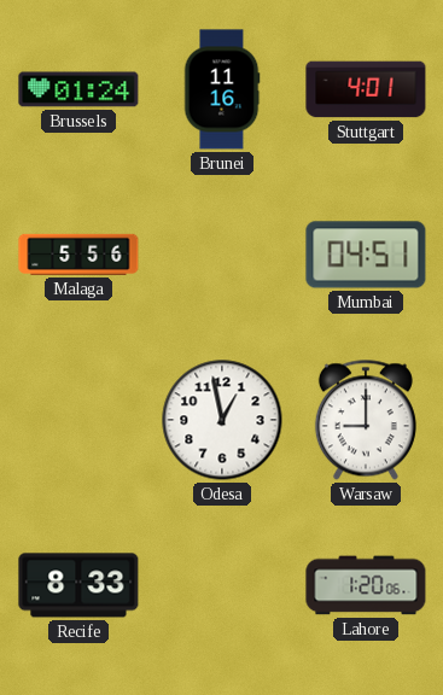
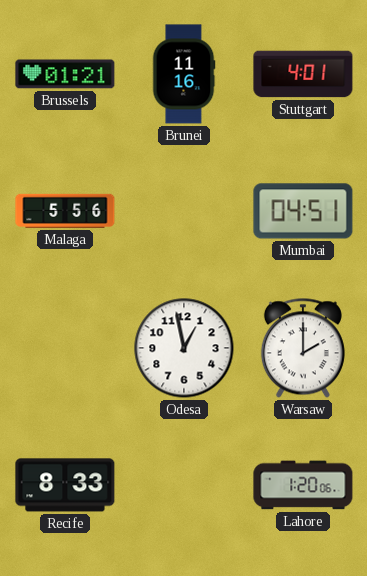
Brussels: 01:24 -> 01:21 (65, 74)
Warsaw: 9:00 -> 2:00 (303, 348)
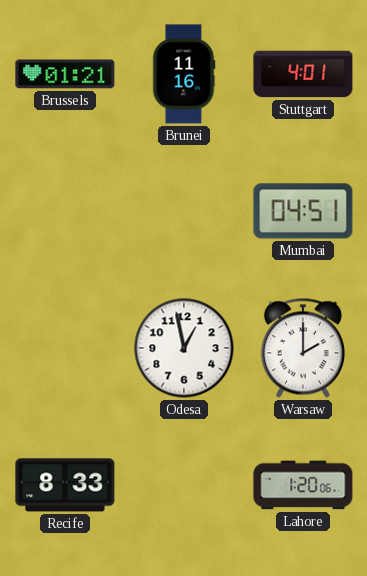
Malaga: 5:56 -> none (65, 211)
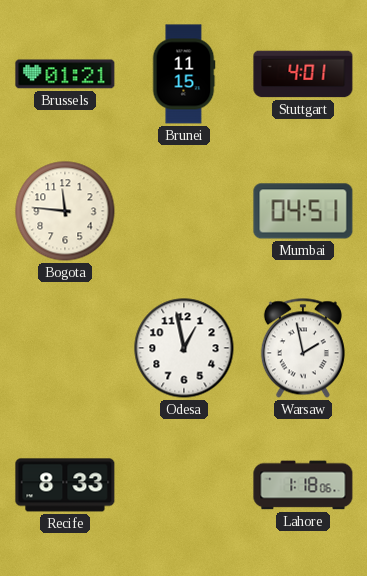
Brunei: 11:16 -> 11:15 (184, 74)
Bogota: none -> 11:46 (65, 211)
Warsaw: 2:00 -> 1:58 (303, 348)
Lahore: 1:20 -> 1:18 (303, 485)
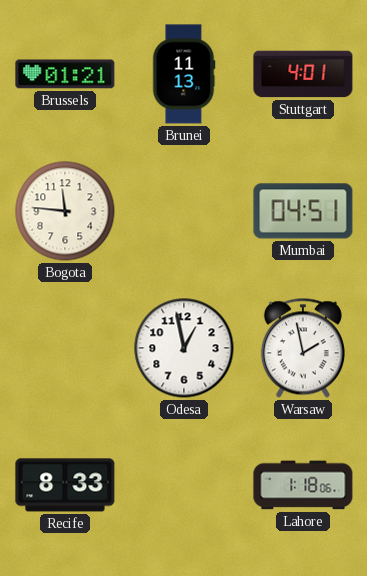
Brunei: 11:15 -> 11:13 (184, 74)
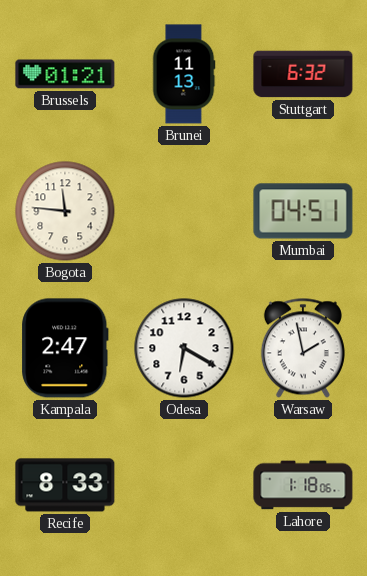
Stuttgart: 4:01 -> 6:32 (303, 74)
Kampala: none -> 2:47 (65, 348)
Odesa: 12:58 -> 6:20 (184, 348)
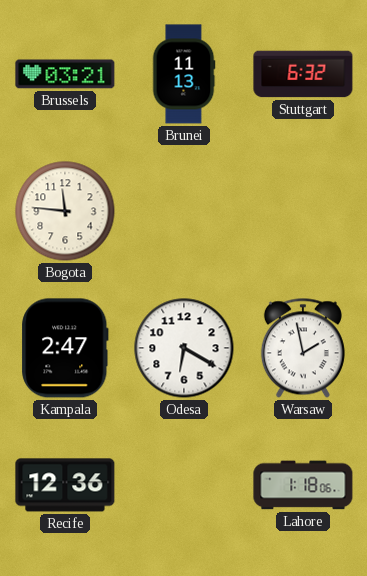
Brussels: 01:21 -> 03:21 (65, 74)
Mumbai: 04:51 -> none (303, 211)
Recife: 8:33 -> 12:36 (65, 485)
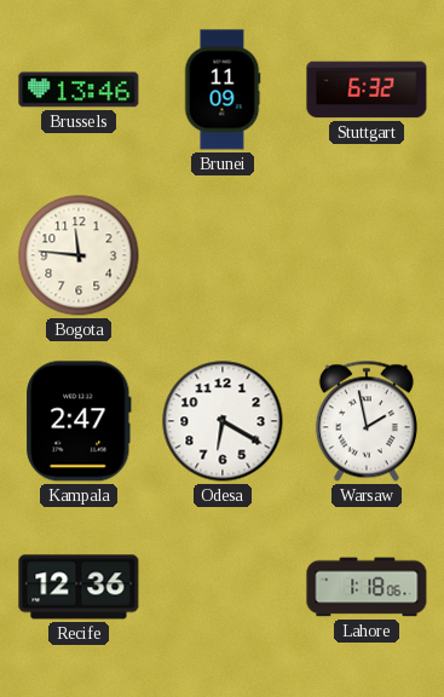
Brussels: 03:21 -> 13:46 (79, 90)
Brunei: 11:13 -> 11:09 (223, 90)
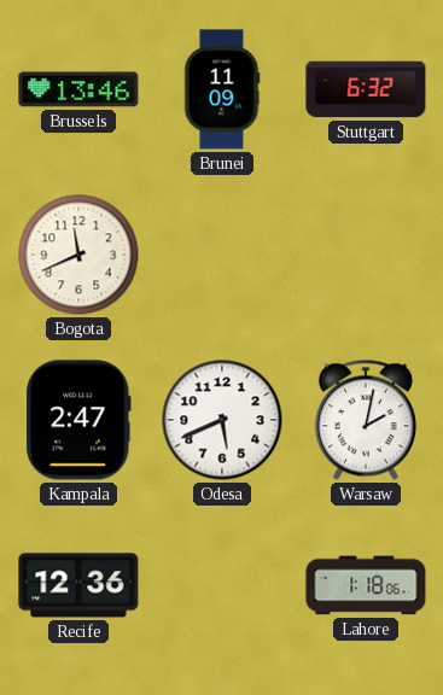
Bogota: 11:46 -> 11:41 (78, 255)
Odesa: 6:20 -> 5:41 (222, 420)
Warsaw: 1:58 -> 2:02 (366, 420)
